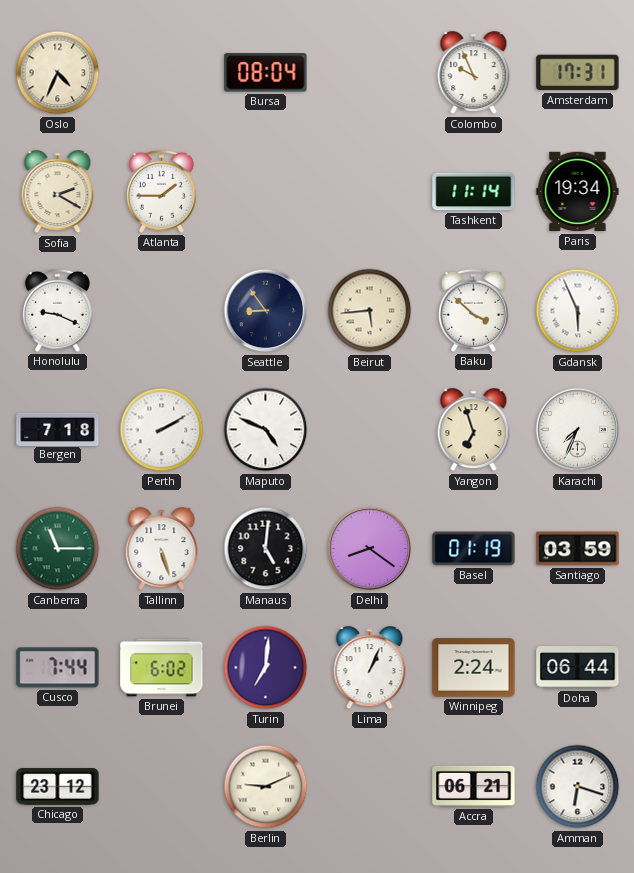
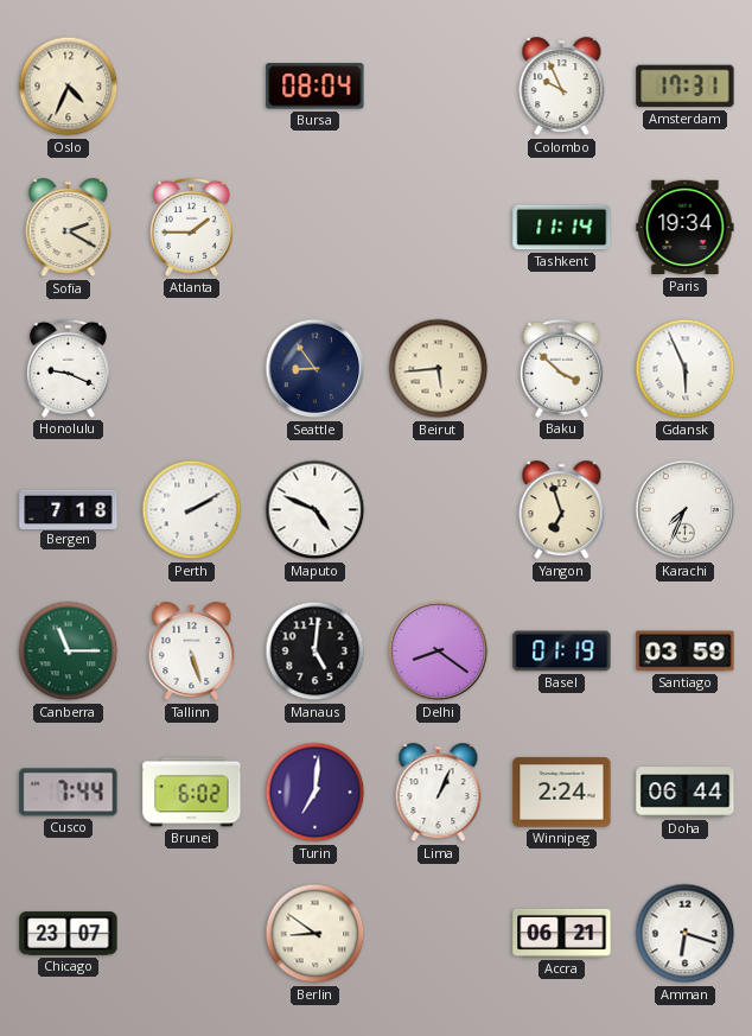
Chicago: 23:12 -> 23:07 (69, 934)
Berlin: 9:11 -> 8:51 (316, 934)
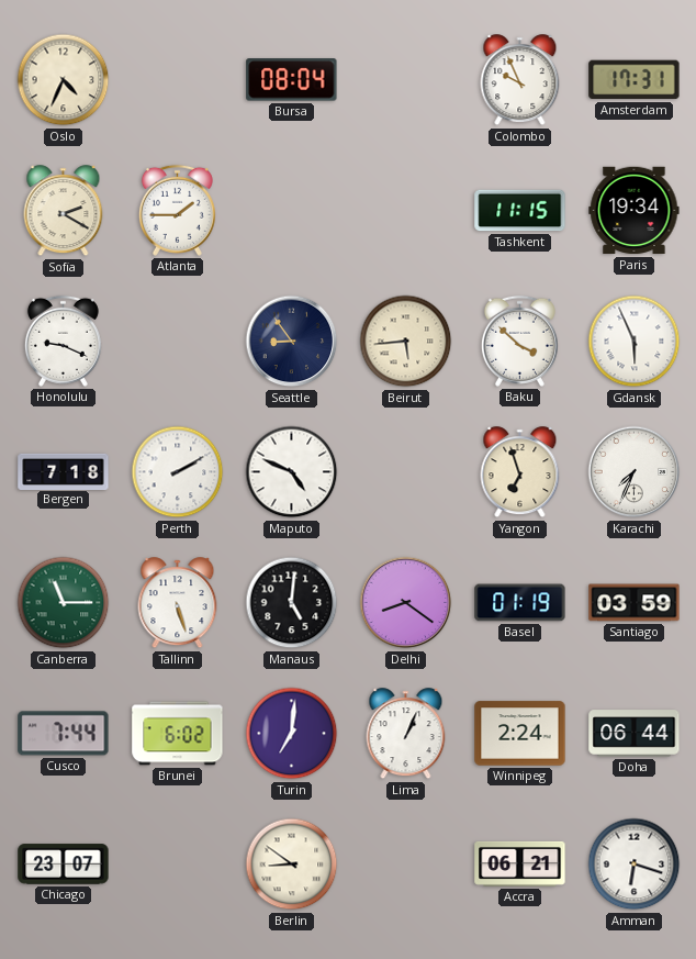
Tashkent: 11:14 -> 11:15 (520, 211)
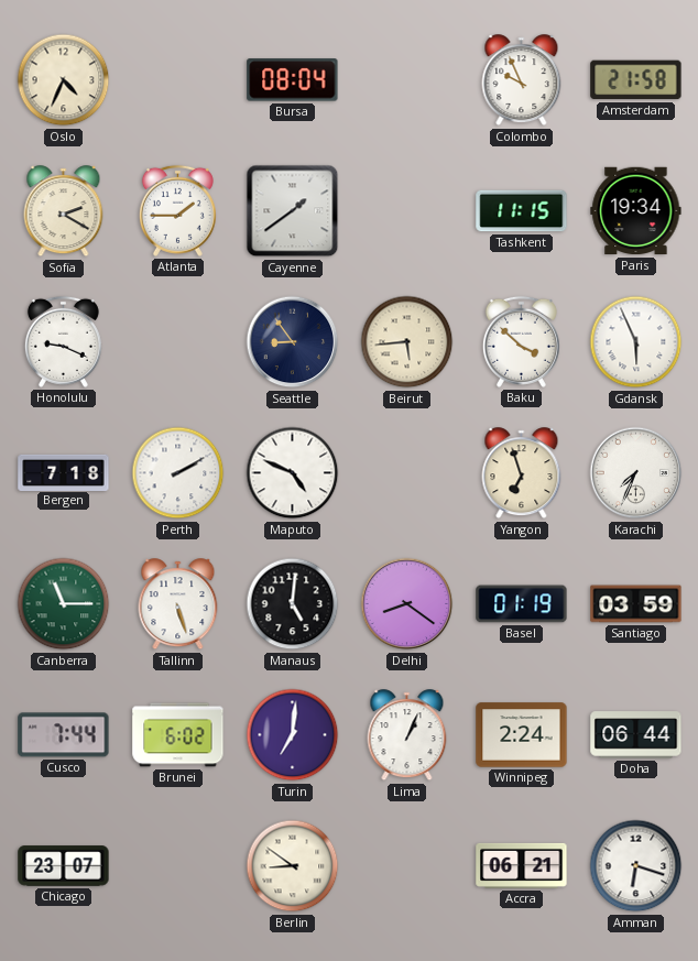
Amsterdam: 17:31 -> 21:58 (636, 80)
Cayenne: none -> 1:39 (293, 211)
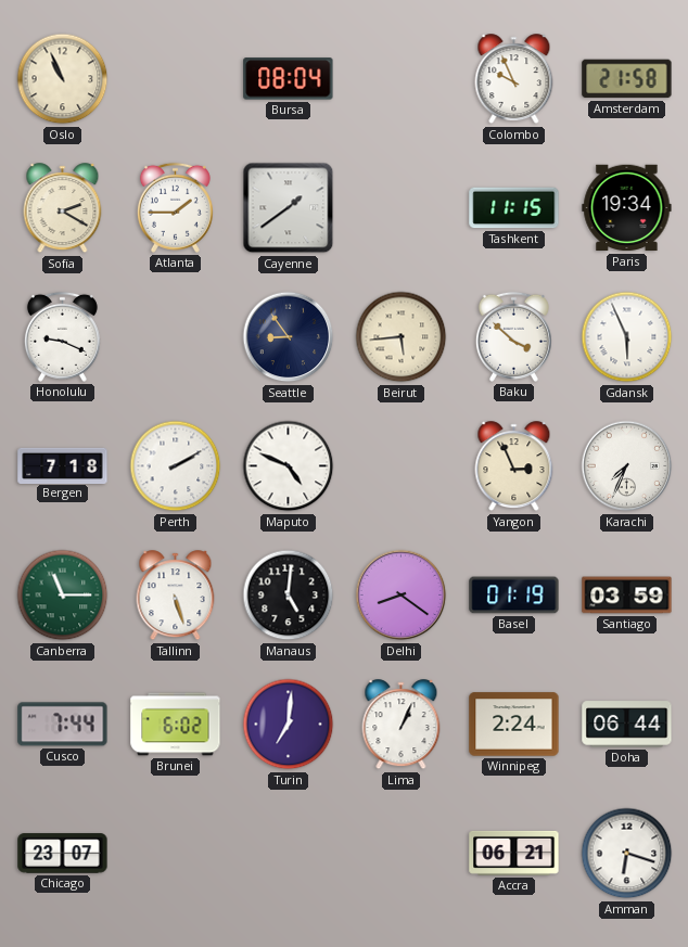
Oslo: 4:34 -> 10:56 (63, 79)
Yangon: 6:57 -> 2:56 (514, 466)
Berlin: 8:51 -> none (293, 866)
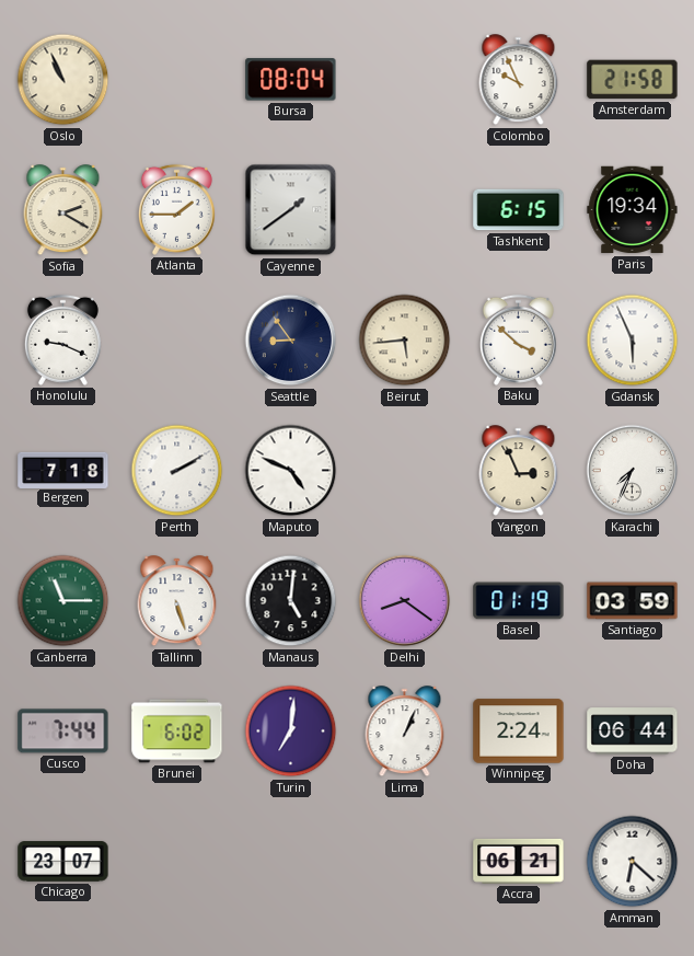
Tashkent: 11:15 -> 6:15 (519, 210)
Amman: 6:18 -> 6:22 (633, 862)
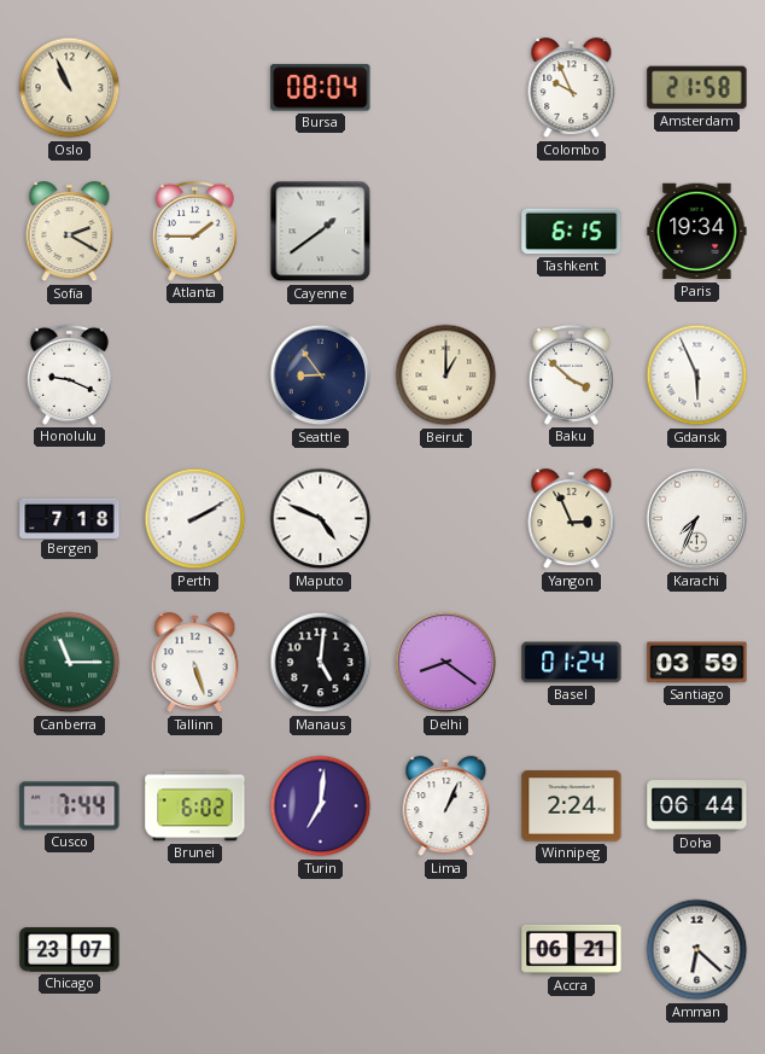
Beirut: 5:44 -> 1:00 (446, 375)
Basel: 01:19 -> 01:24 (572, 663)
